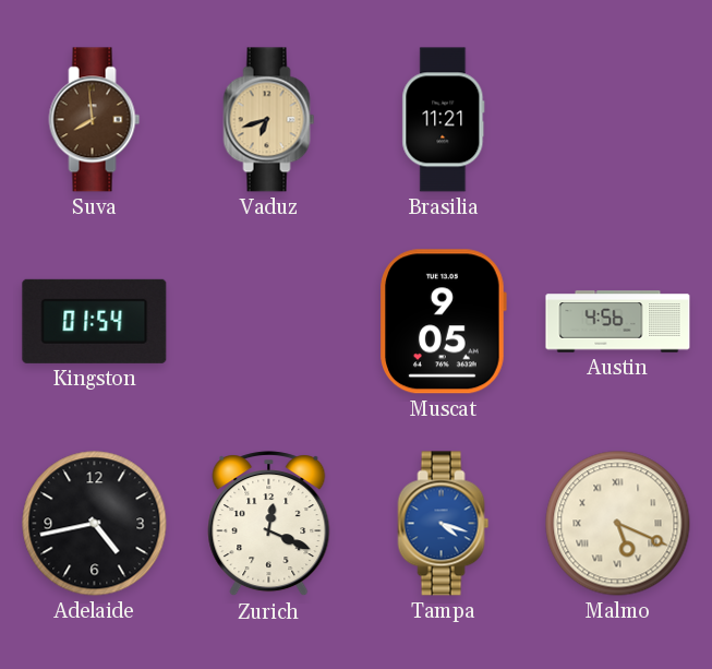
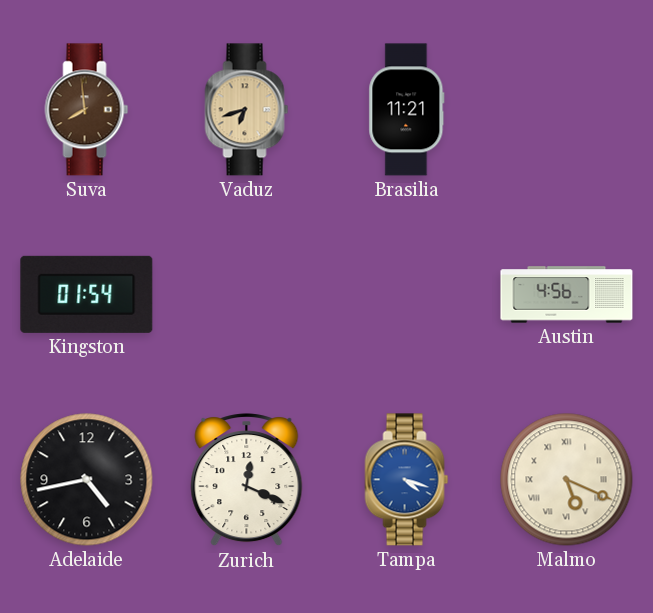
Muscat: 9:05 -> none (443, 322)
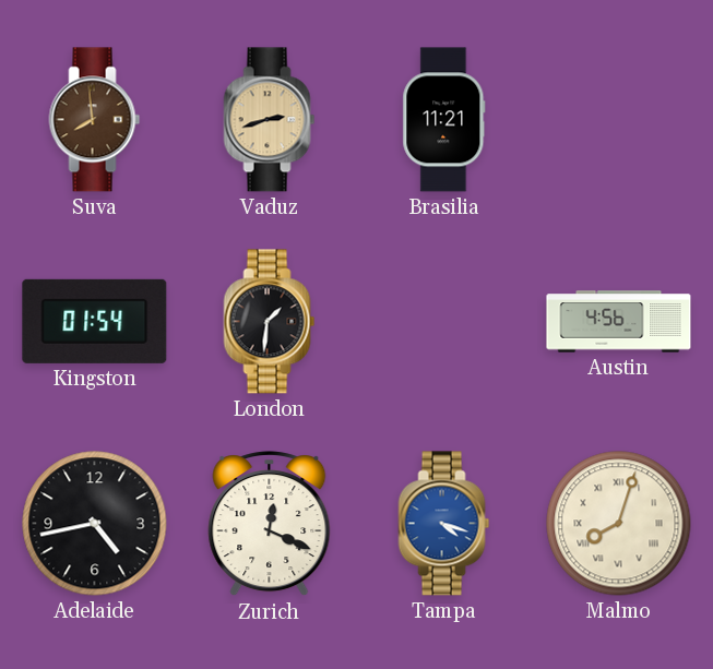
Vaduz: 6:42 -> 2:42 (270, 120)
London: none -> 1:31 (270, 322)
Malmo: 5:19 -> 8:03 (619, 524)
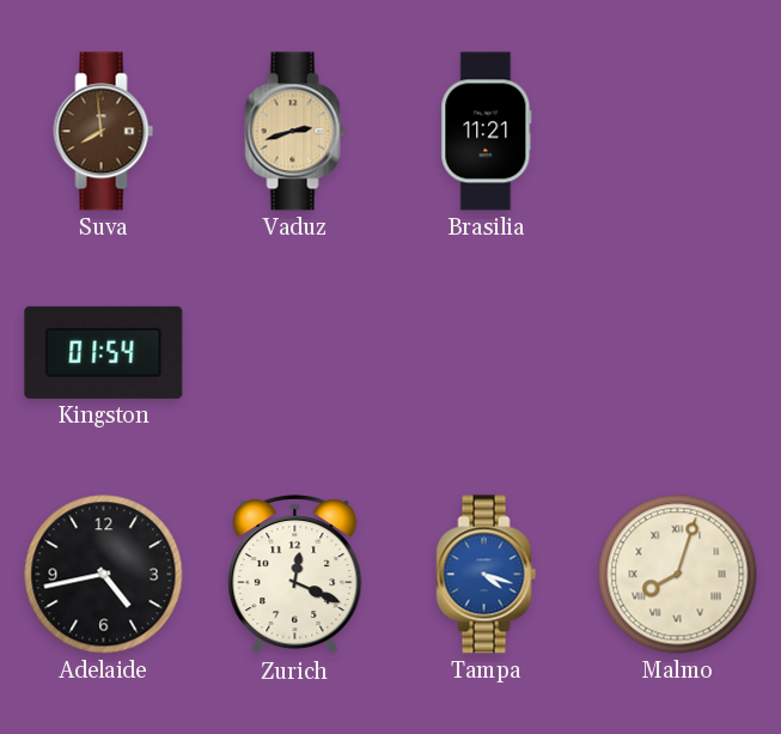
London: 1:31 -> none (270, 322)
Austin: 4:56 -> none (619, 322)
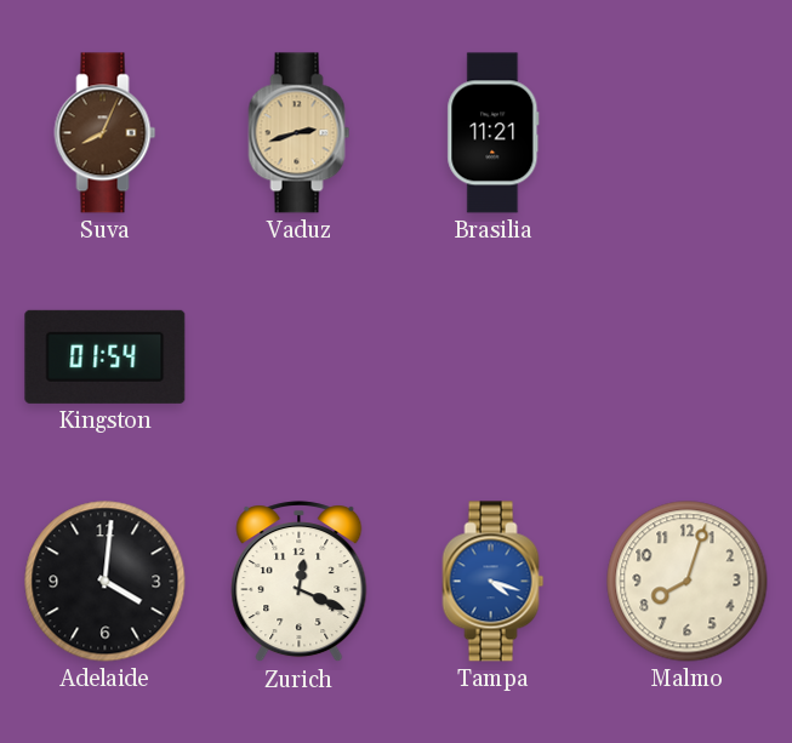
Suva: 7:59 -> 8:04 (106, 133)
Adelaide: 4:43 -> 4:01 (106, 582)
Malmo numerals: Roman -> Arabic (688, 582)
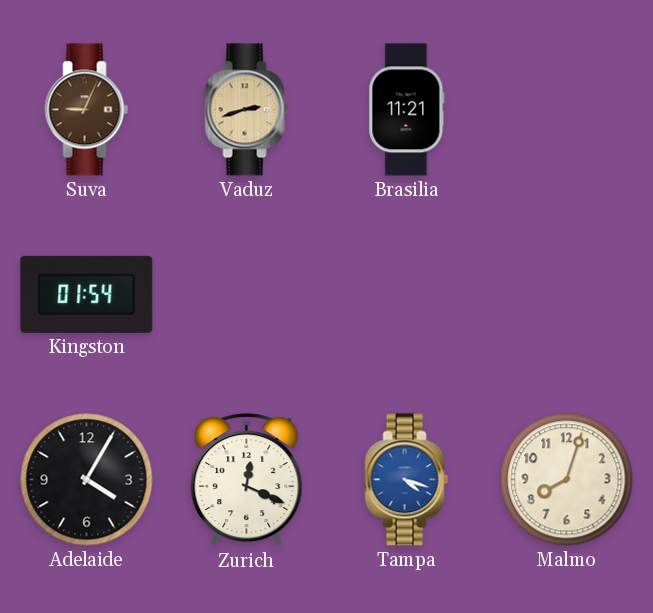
Suva: 8:04 -> 9:04 (87, 110)
Adelaide: 4:01 -> 4:05 (87, 480)
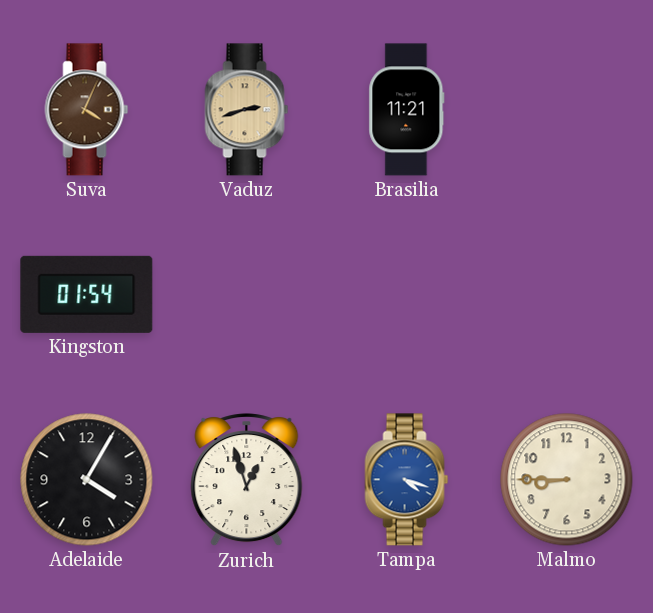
Suva: 9:04 -> 4:04 (87, 110)
Zurich: 12:19 -> 12:57 (247, 480)
Malmo: 8:03 -> 8:45 (567, 480)
